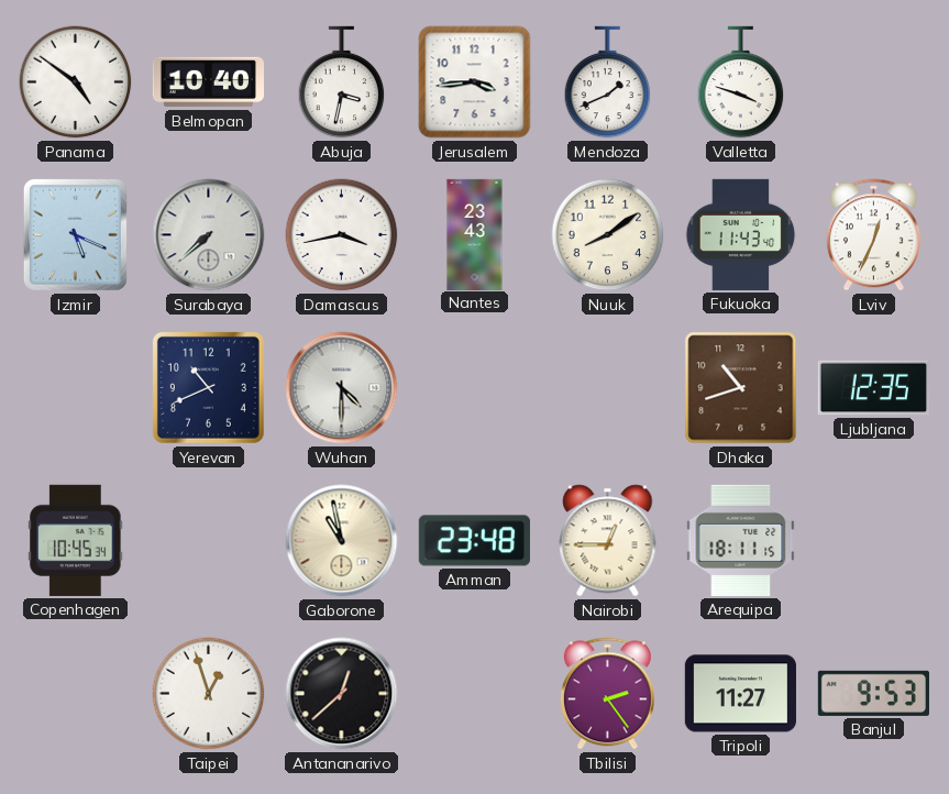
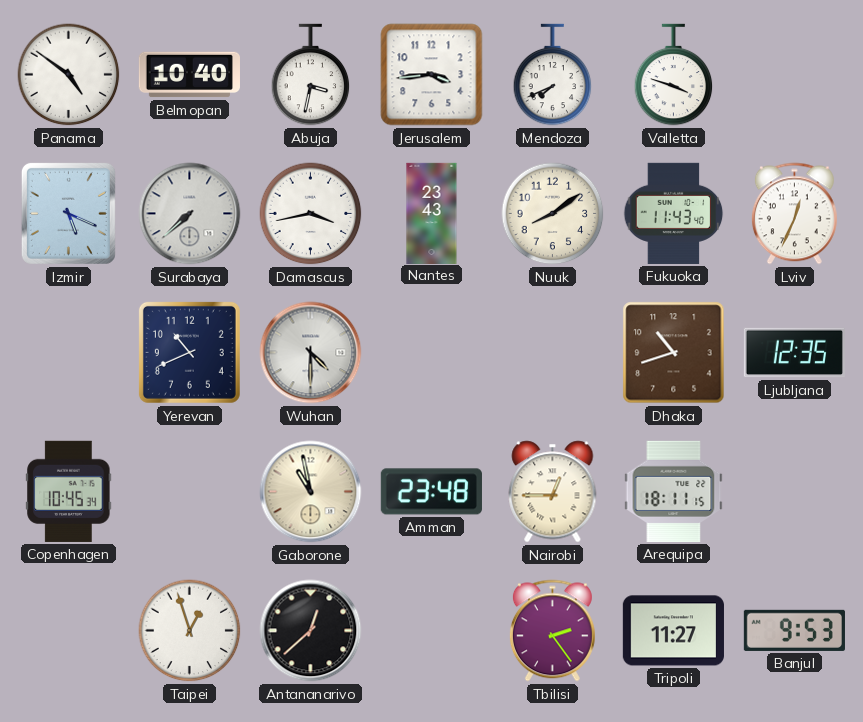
Mendoza: 1:41 -> 7:41 (553, 75)
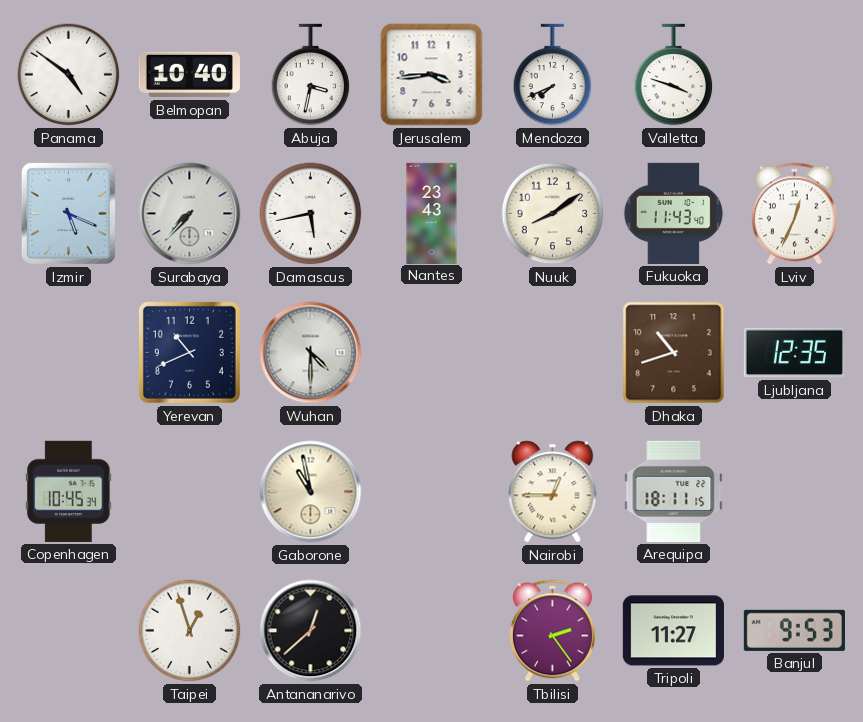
Surabaya: 7:38 -> 7:37 (190, 214)
Damascus: 3:43 -> 5:43 (311, 214)
Amman: 23:48 -> none (431, 492)
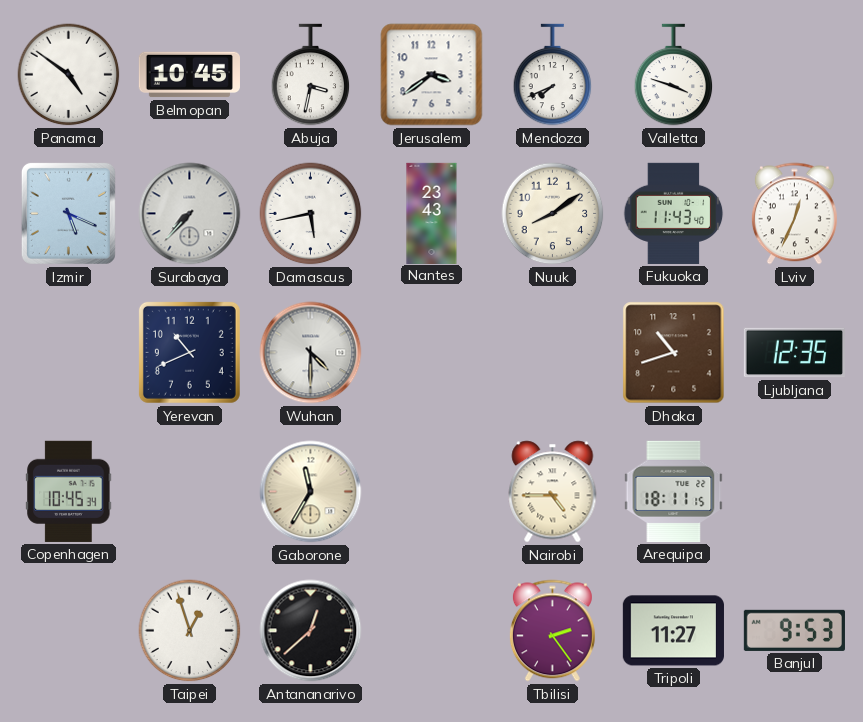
Belmopan: 10:40 -> 10:45 (189, 75)
Jerusalem: 3:44 -> 3:39 (432, 75)
Gaborone: 10:58 -> 11:35 (311, 492)
Nairobi: 12:45 -> 4:45 (553, 492)
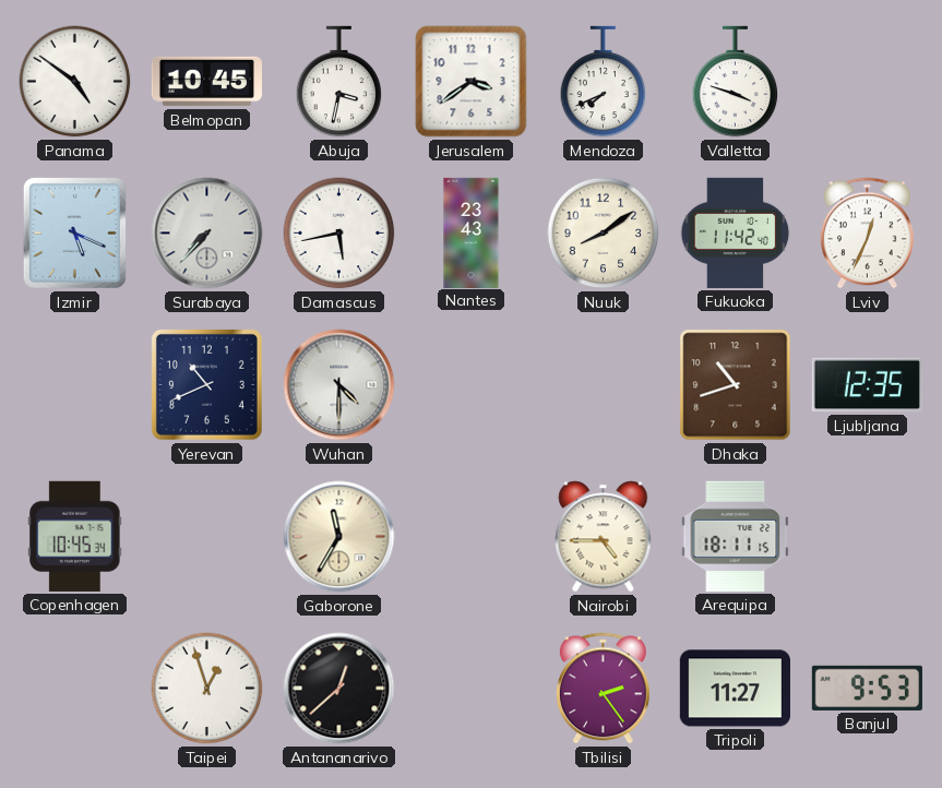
Fukuoka: 11:43 -> 11:42 (736, 232)
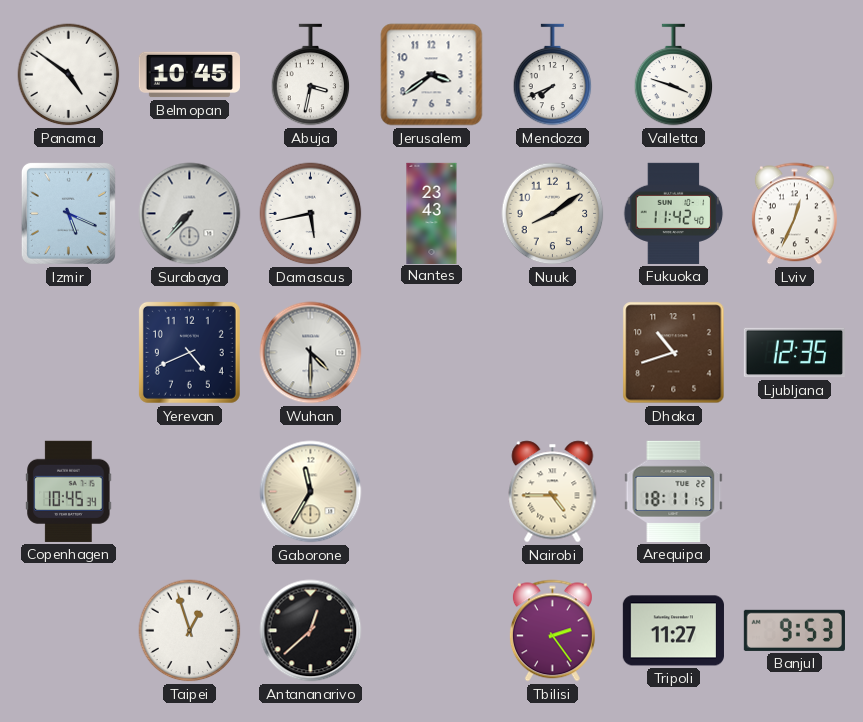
Yerevan: 10:41 -> 4:41 (189, 352)
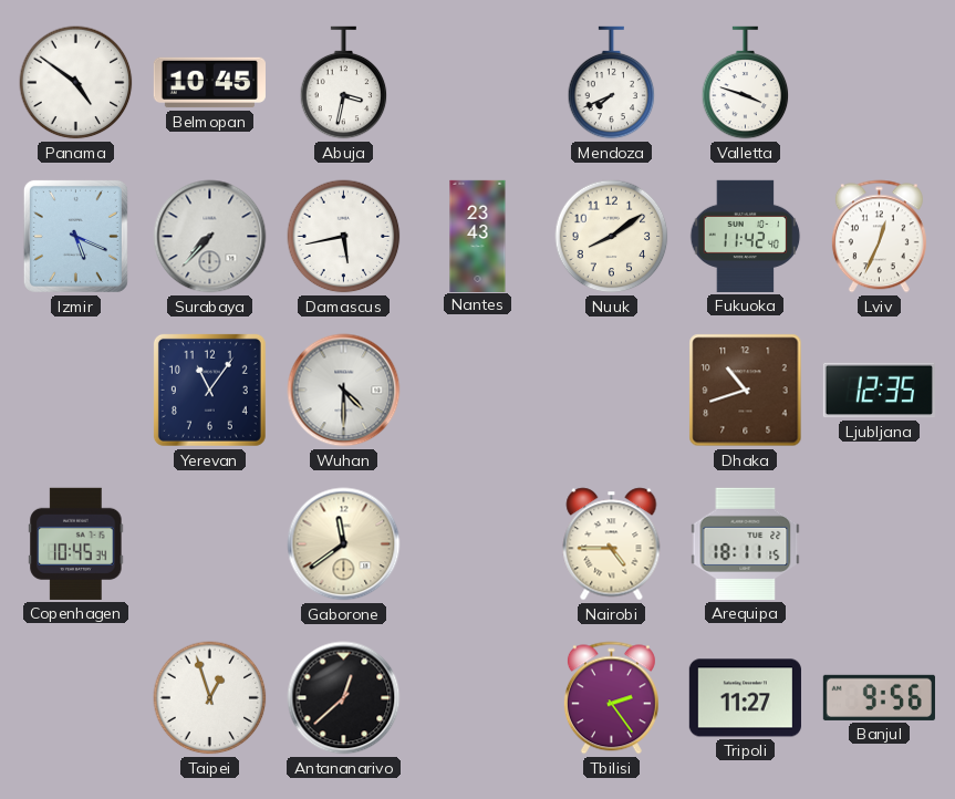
Jerusalem: 3:39 -> none (432, 75)
Yerevan: 4:41 -> 11:06 (209, 390)
Gaborone: 11:35 -> 11:39 (344, 544)
Banjul: 9:53 -> 9:56 (879, 697)
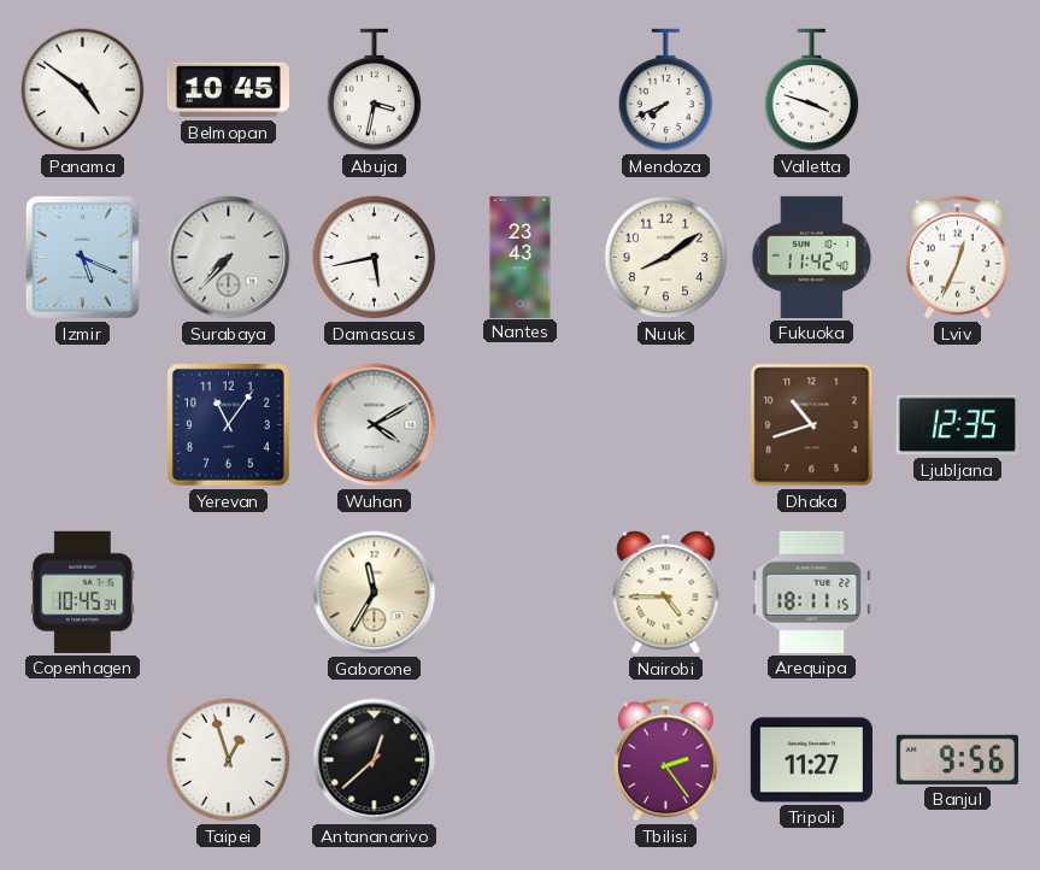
Wuhan: 4:30 -> 4:10 (375, 425)
Gaborone: 11:39 -> 11:35 (375, 593)
